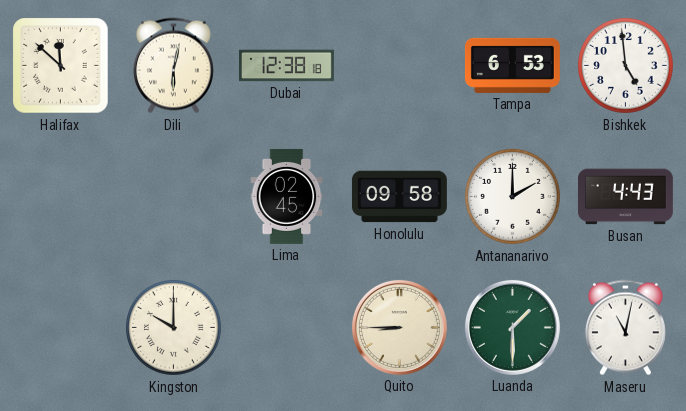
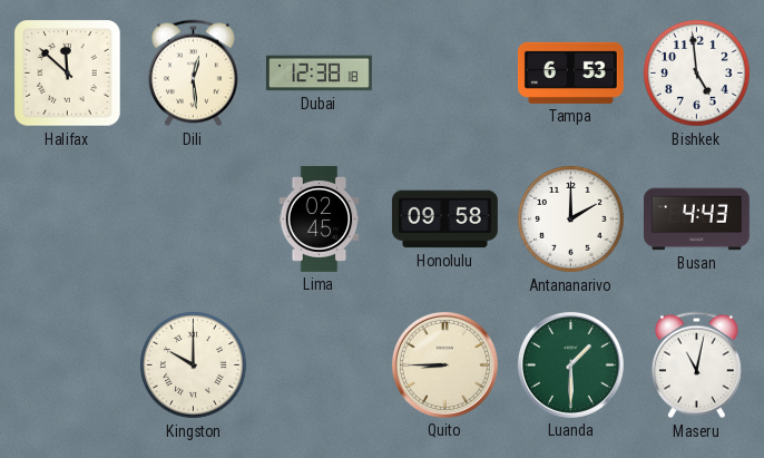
Dili: 6:02 -> 12:29 (193, 74)
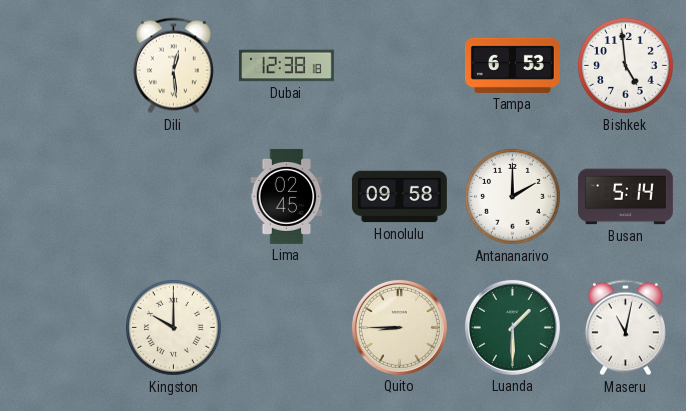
Halifax: 11:52 -> none (68, 74)
Busan: 4:43 -> 5:14 (625, 197)
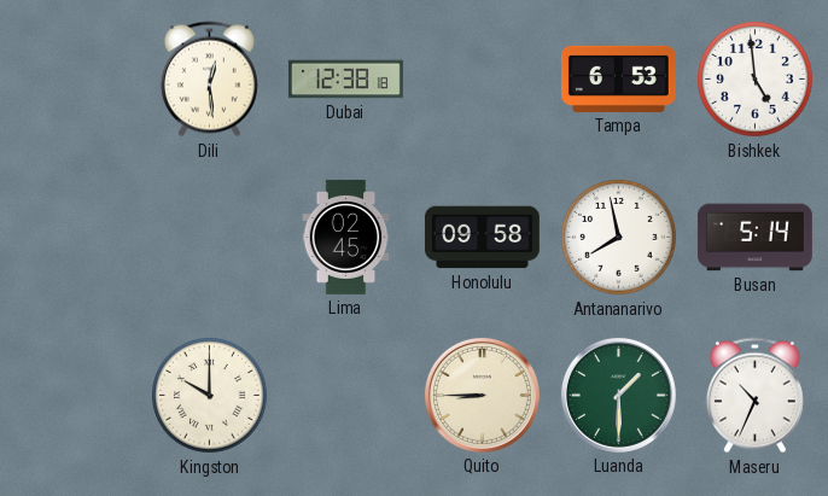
Antananarivo: 2:00 -> 7:58 (619, 238)
Maseru: 11:02 -> 10:34 (754, 396)
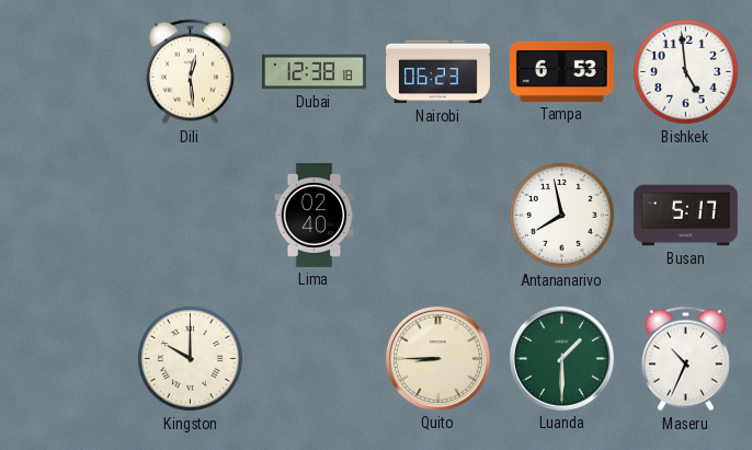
Nairobi: none -> 06:23 (438, 72)
Lima: 02:45 -> 02:40 (315, 215)
Honolulu: 09:58 -> none (482, 238)
Busan: 5:14 -> 5:17 (685, 216)
